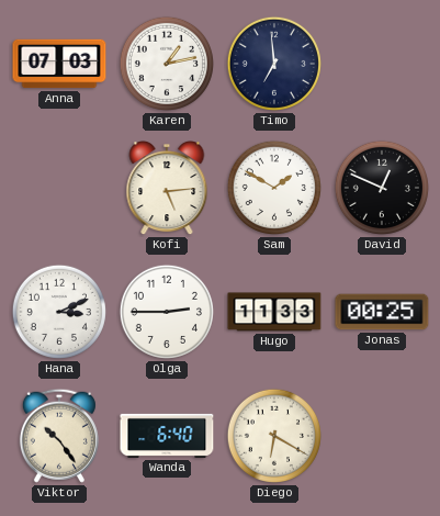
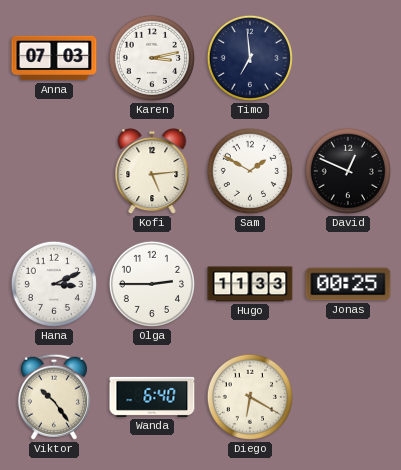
Karen: 1:13 -> 3:13 (152, 58)
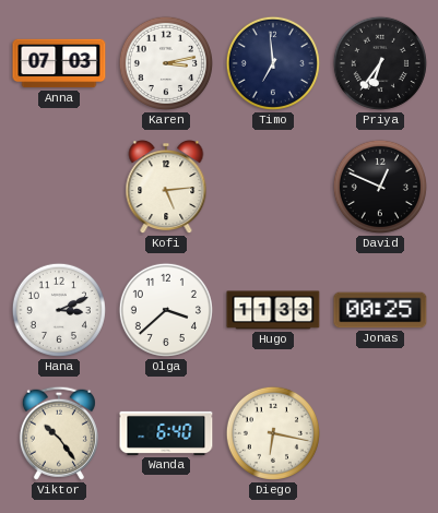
Priya: none -> 6:36 (380, 63)
Sam: 1:50 -> none (250, 171)
Olga: 2:45 -> 3:38 (166, 310)
Diego: 6:20 -> 6:17 (273, 433)
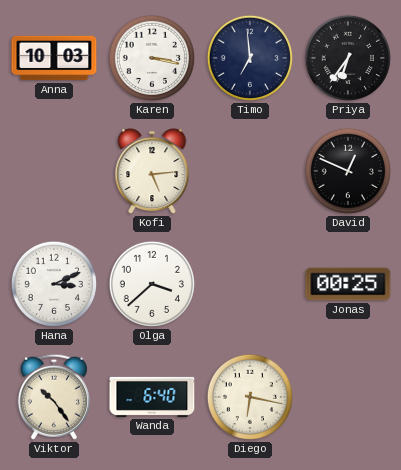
Anna: 07:03 -> 10:03 (54, 58)
Karen: 3:13 -> 3:17 (152, 58)
Hugo: 11:33 -> none (273, 310)
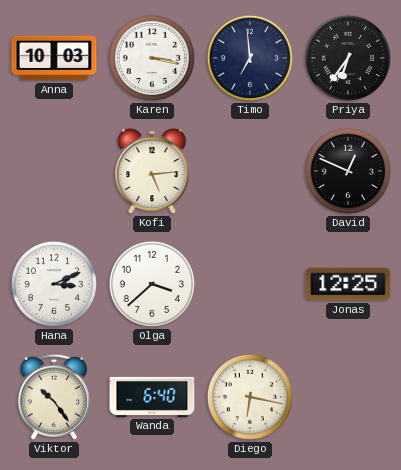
Jonas: 00:25 -> 12:25 (348, 284)
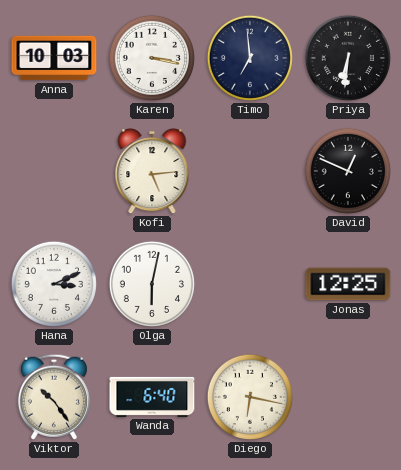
Priya: 6:36 -> 6:31 (348, 58)
Olga: 3:38 -> 6:02 (152, 284)
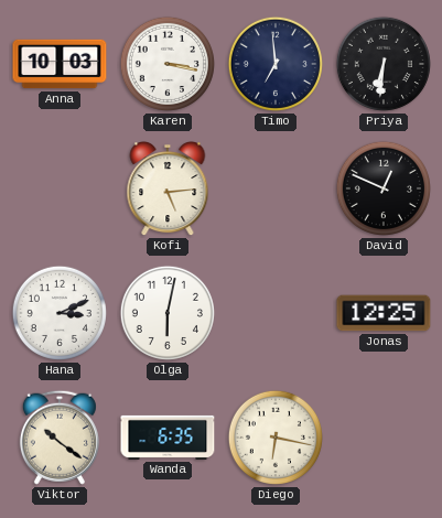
Viktor: 10:24 -> 10:21 (60, 438)
Wanda: 6:40 -> 6:35 (168, 438)
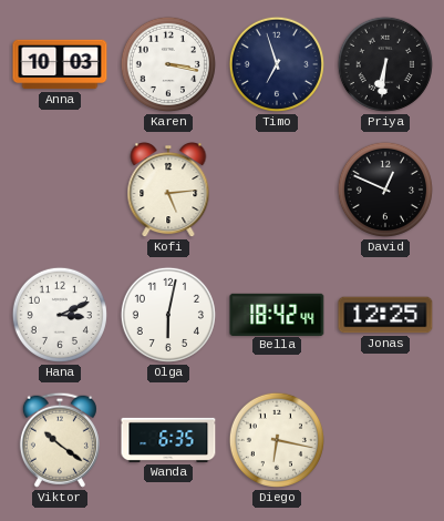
Timo: 6:59 -> 6:57 (277, 64)
Bella: none -> 18:42 (277, 314)
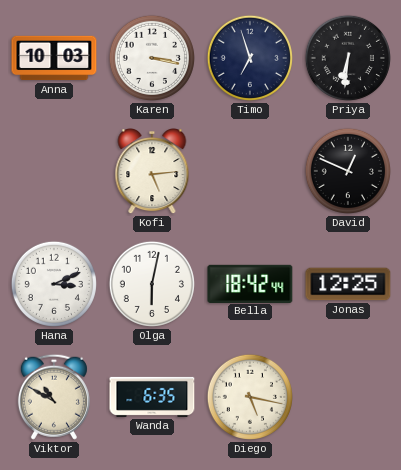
Viktor: 10:21 -> 10:50 (54, 397)
Diego: 6:17 -> 5:17 (250, 397)
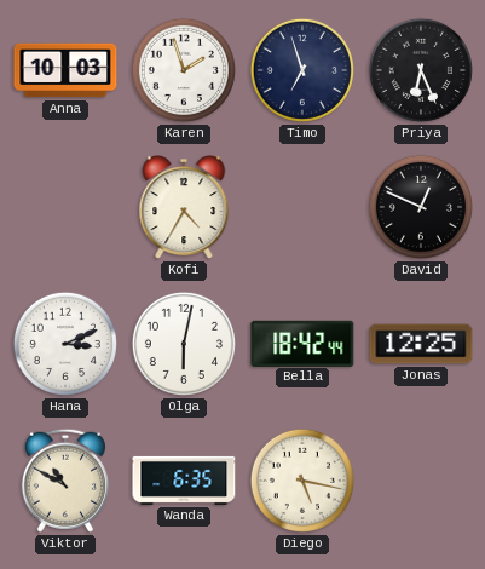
Karen: 3:17 -> 1:57 (184, 70)
Priya: 6:31 -> 6:26 (421, 70)
Kofi: 5:14 -> 4:35 (184, 208)
